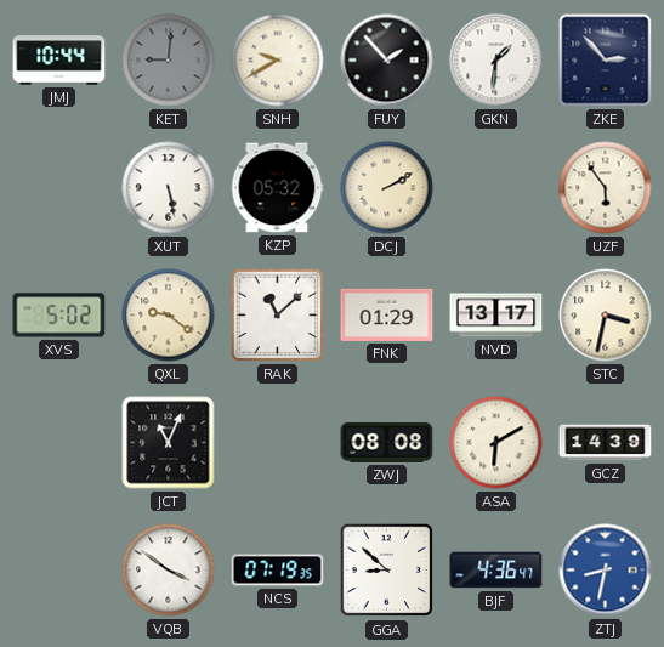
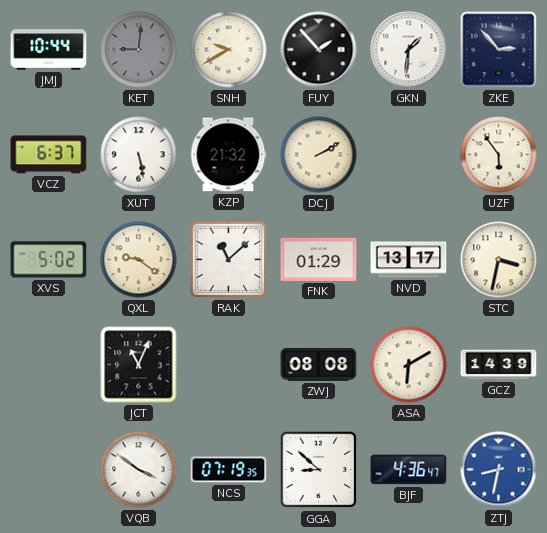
VCZ: none -> 6:37 (49, 155)
KZP: 05:32 -> 21:32 (228, 155)
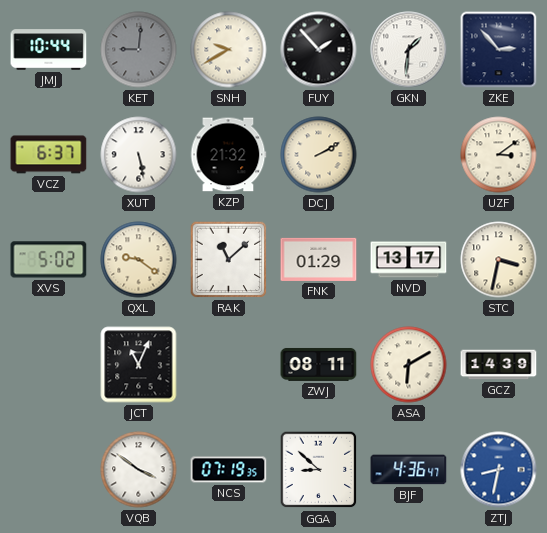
UZF: 5:54 -> 3:09 (499, 155)
ZWJ: 08:08 -> 08:11 (319, 365)
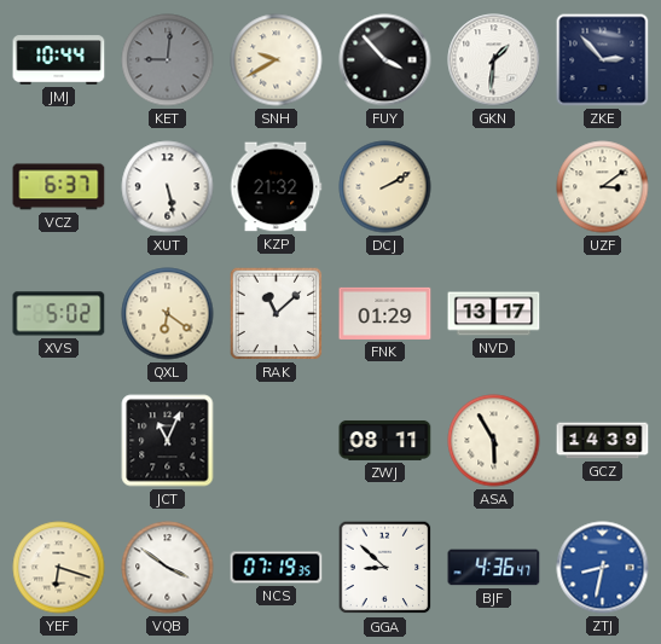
FUY: 1:53 -> 3:53 (385, 60)
QXL: 9:21 -> 6:21 (168, 314)
STC: 3:32 -> none (499, 260)
ASA: 6:10 -> 5:55 (494, 441)
YEF: none -> 6:18 (59, 568)
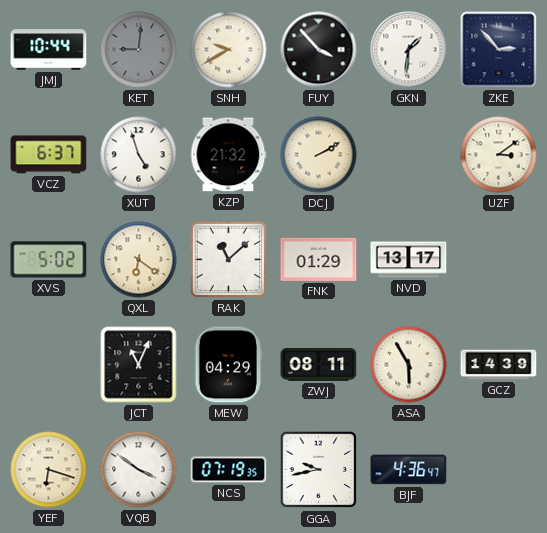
XUT: 5:28 -> 4:57 (139, 155)
MEW: none -> 04:29 (228, 365)
GGA: 8:52 -> 9:43 (319, 470)
ZTJ: 8:32 -> none (603, 568)
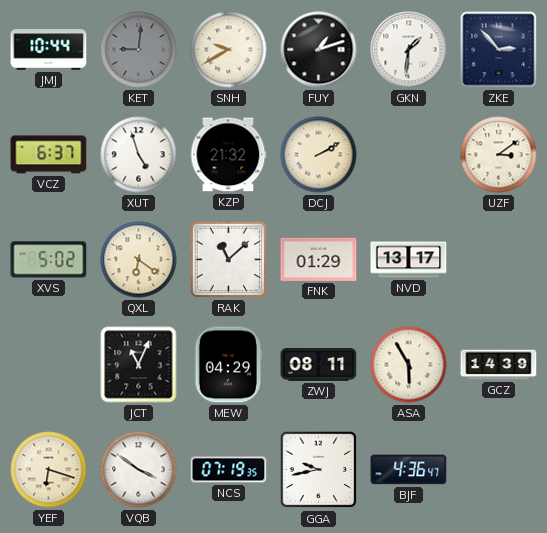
FUY: 3:53 -> 1:12 (319, 50)
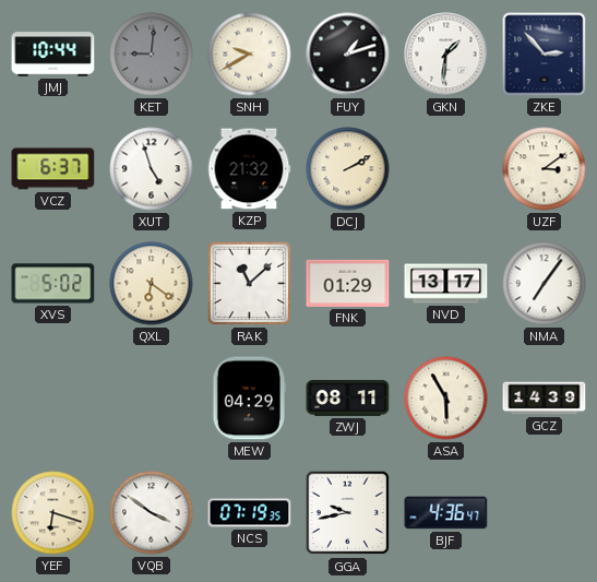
NMA: none -> 7:06 (545, 284)
JCT: 11:04 -> none (139, 365)
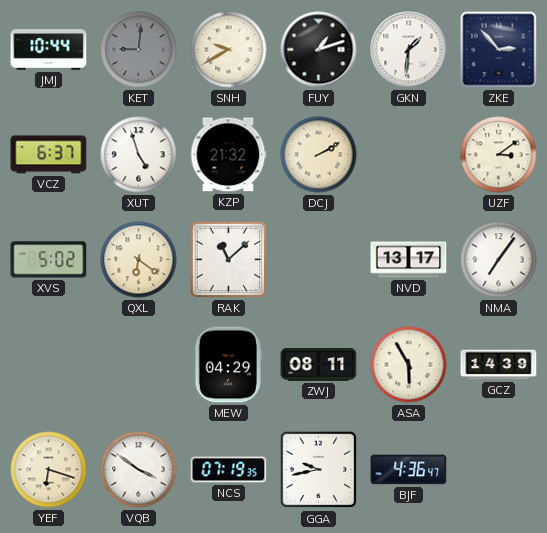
FNK: 01:29 -> none (348, 283)
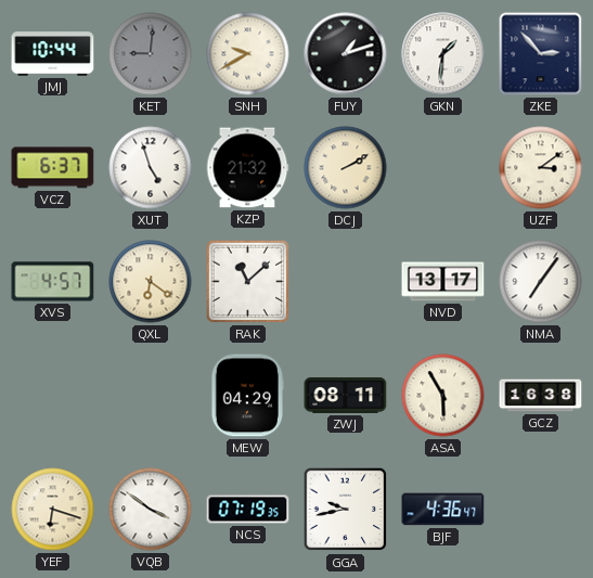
XVS: 5:02 -> 4:57 (53, 282)
GCZ: 14:39 -> 16:38 (541, 396)
